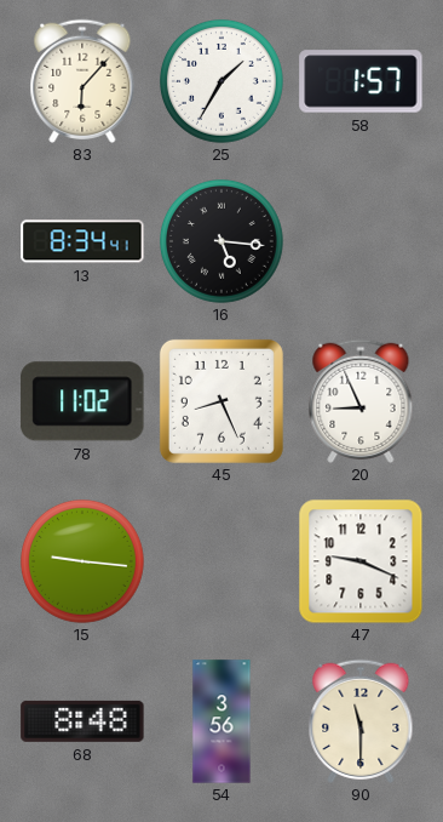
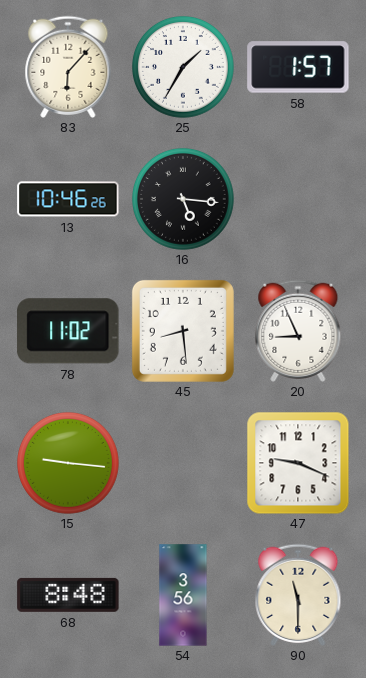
13: 8:34 -> 10:46 (68, 199)
45: 8:26 -> 8:29 (183, 331)
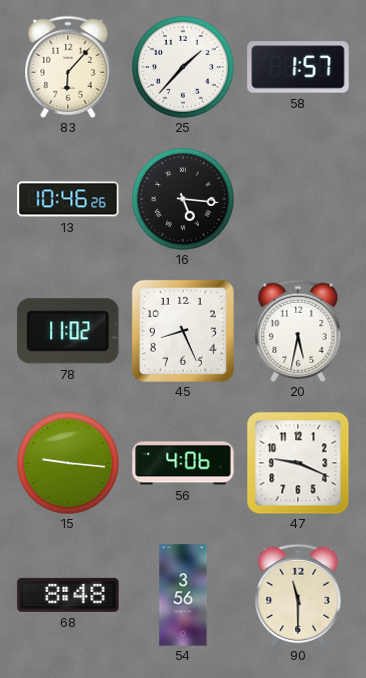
25: 1:35 -> 1:37 (184, 68)
45: 8:29 -> 8:26 (183, 331)
20: 8:56 -> 5:32 (298, 331)
56: none -> 4:06 (183, 463)
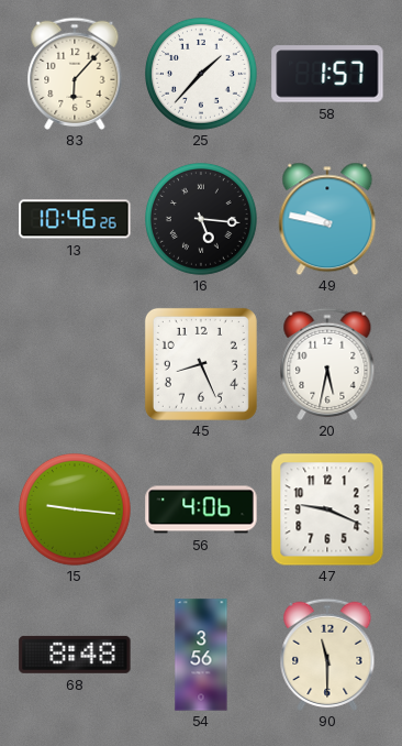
49: none -> 9:47 (327, 219)
78: 11:02 -> none (68, 331)
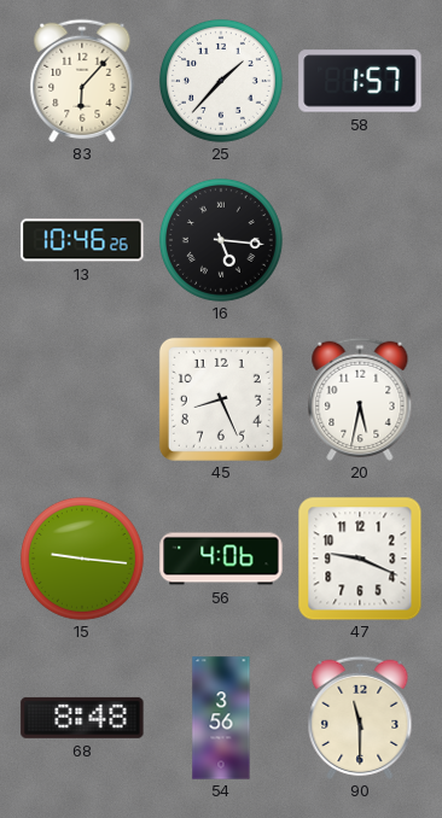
49: 9:47 -> none (327, 219)
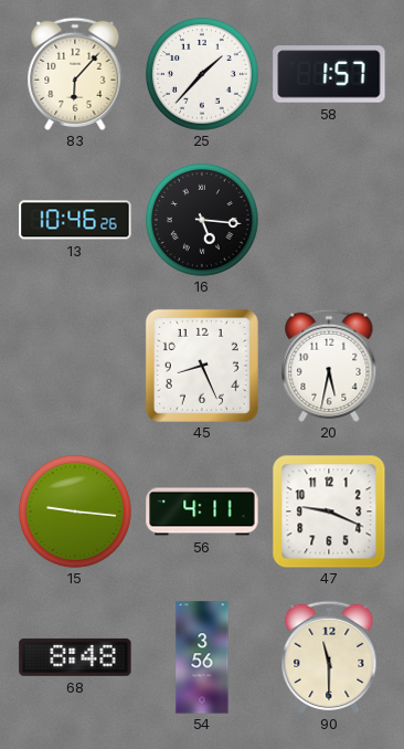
56: 4:06 -> 4:11 (202, 511)
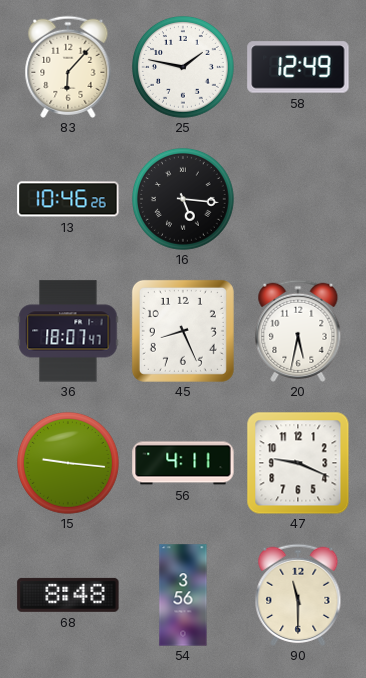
25: 1:37 -> 1:47 (184, 68)
58: 1:57 -> 12:49 (298, 67)
36: none -> 18:07 (68, 331)
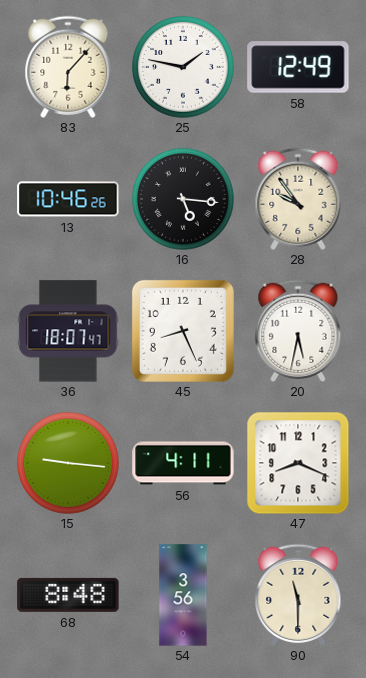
28: none -> 9:54 (298, 199)
47: 9:19 -> 8:19 (298, 463)
